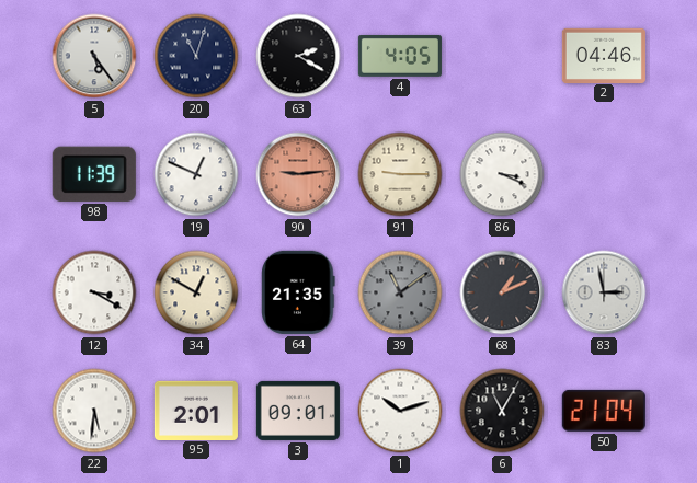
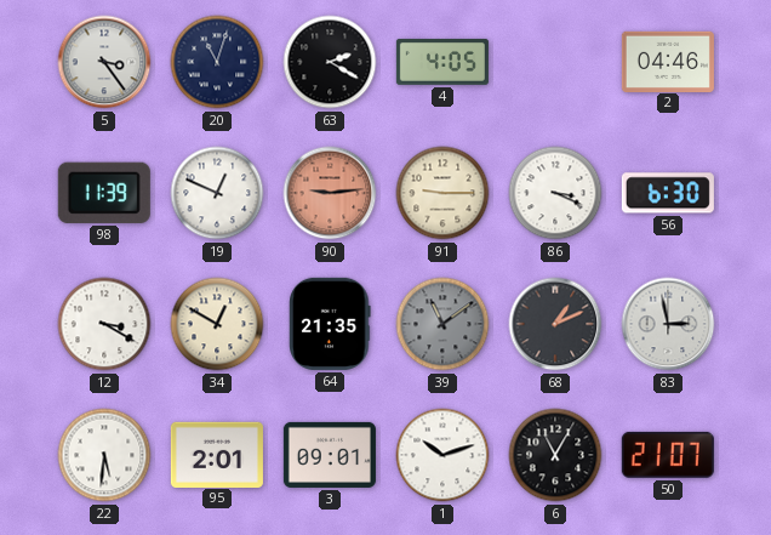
5: 5:24 -> 3:24 (104, 62)
56: none -> 6:30 (668, 193)
50: 21:04 -> 21:07 (668, 455)
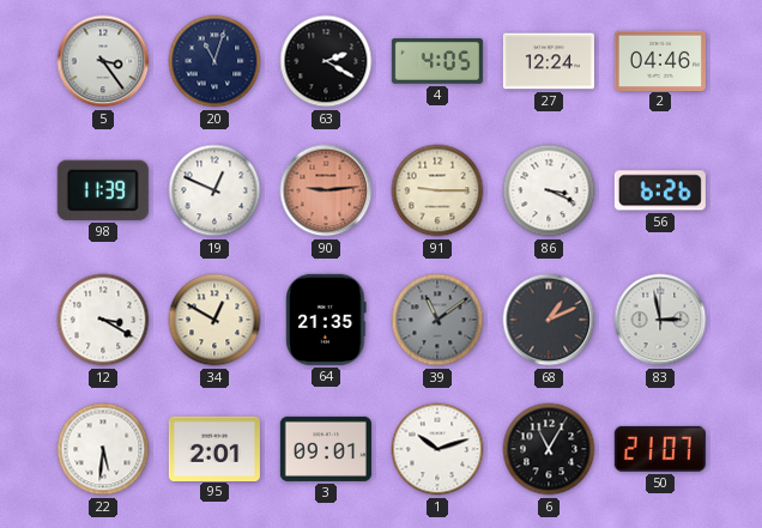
27: none -> 12:24 (549, 61)
56: 6:30 -> 6:26 (660, 190)
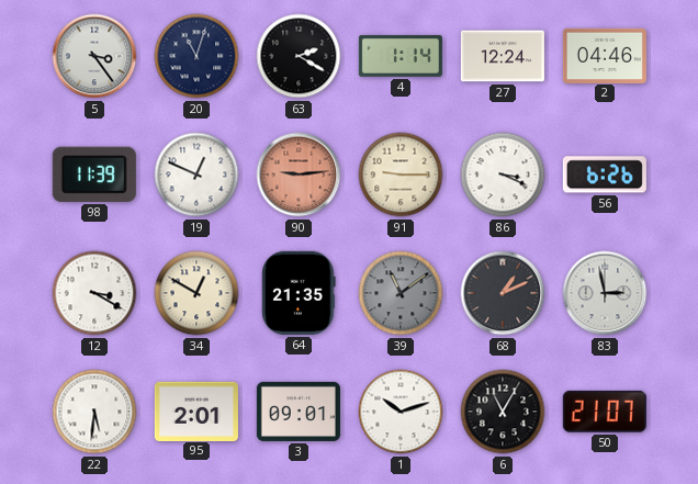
4: 4:05 -> 1:14 (401, 56)
